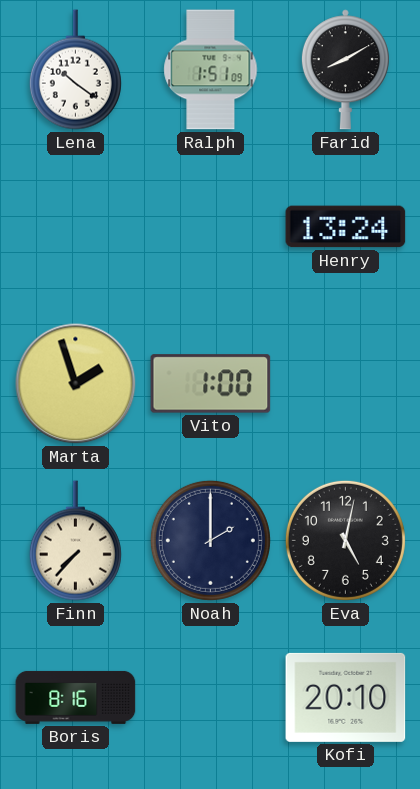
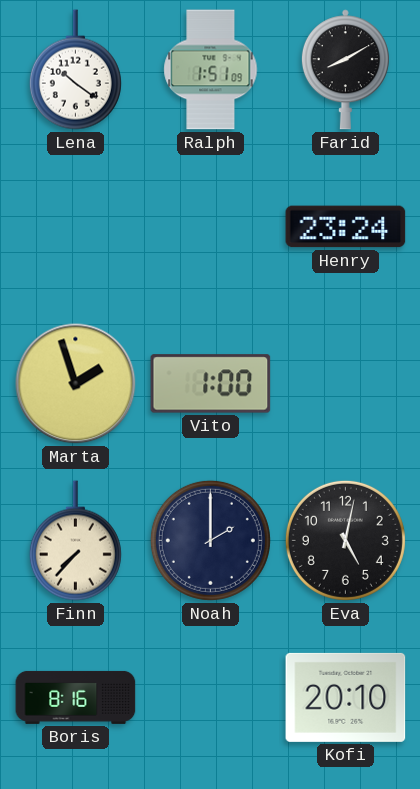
Henry: 13:24 -> 23:24 (346, 227)
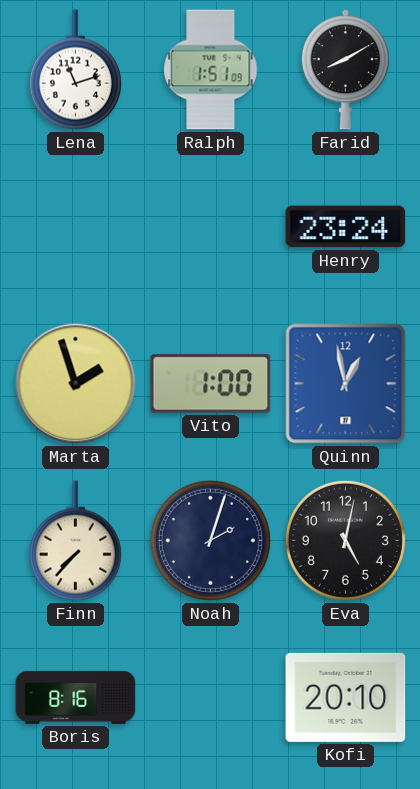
Lena: 10:21 -> 11:12 (75, 70)
Quinn: none -> 12:58 (346, 384)
Noah: 2:00 -> 2:03 (210, 540)
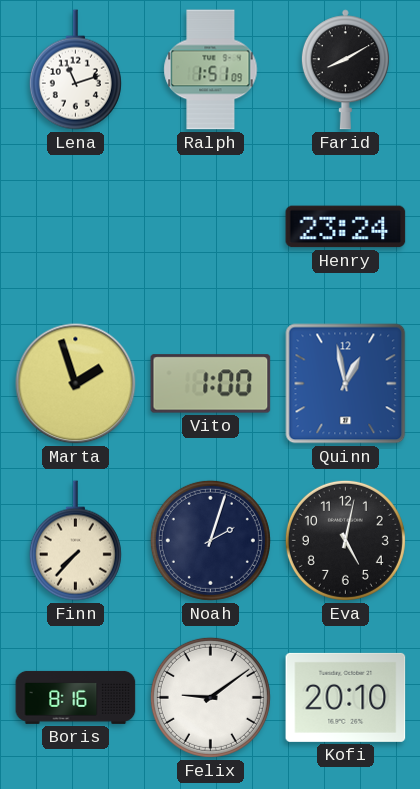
Felix: none -> 9:09 (210, 697)
